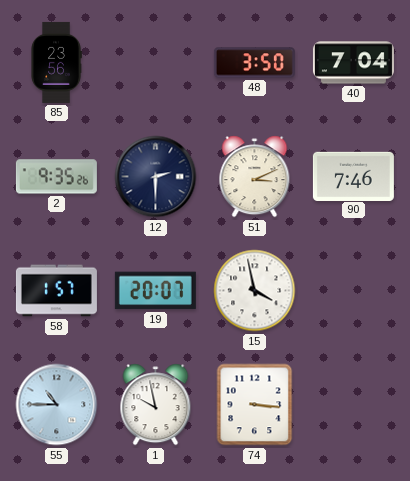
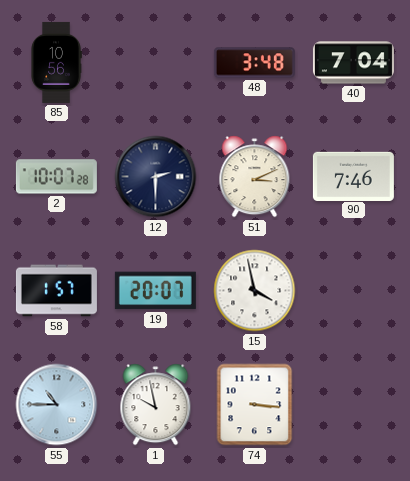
85: 23:56 -> 10:56 (56, 62)
48: 3:50 -> 3:48 (254, 63)
2: 9:35 -> 10:07 (56, 177)
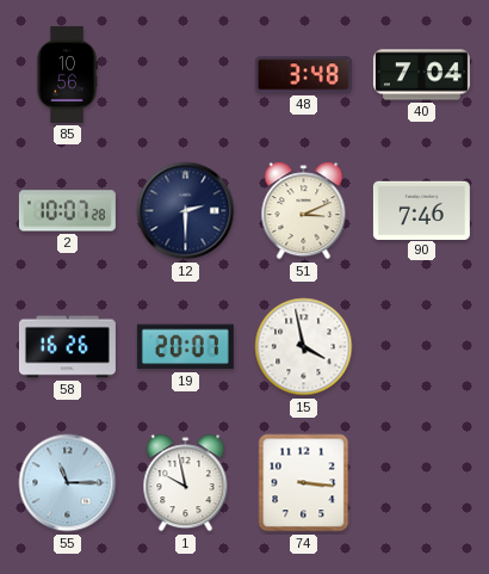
58: 1:57 -> 16:26 (67, 347)
55: 10:45 -> 11:15 (68, 483)
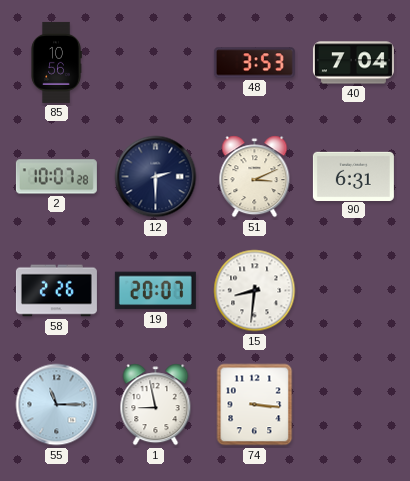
48: 3:48 -> 3:53 (254, 63)
90: 7:46 -> 6:31 (353, 176)
58: 16:26 -> 2:26 (56, 291)
15: 3:58 -> 8:31 (255, 291)
1: 9:58 -> 8:58 (156, 405)
